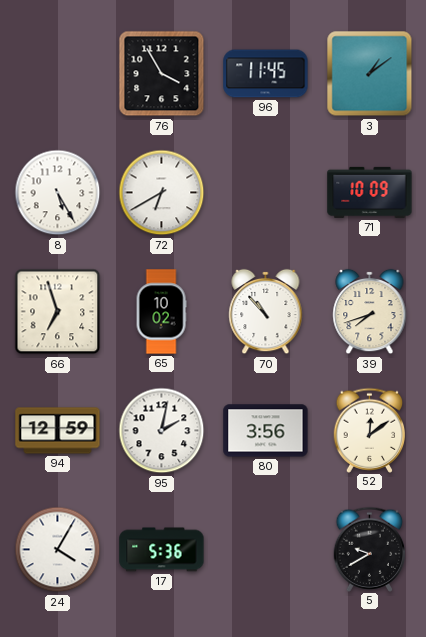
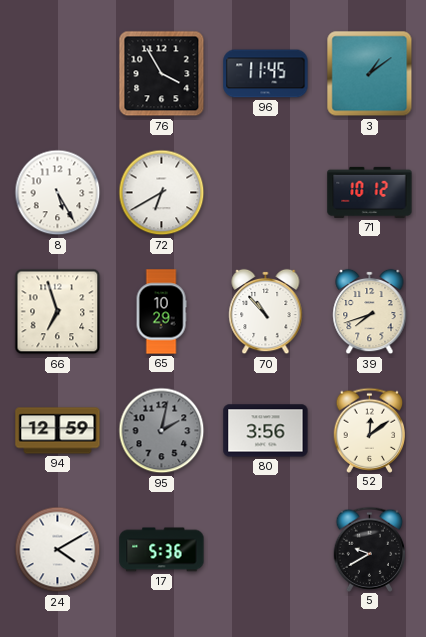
71: 10:09 -> 10:12 (370, 192)
65: 10:02 -> 10:29 (161, 312)
95 dial: white -> grey (162, 431)
24: 4:05 -> 4:10 (58, 550)
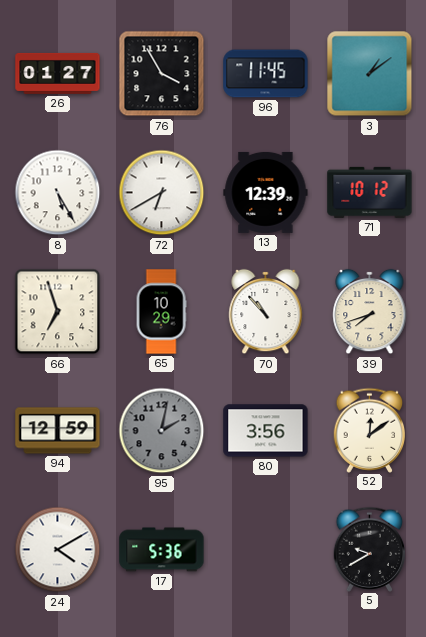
26: none -> 01:27 (58, 73)
13: none -> 12:39 (266, 192)
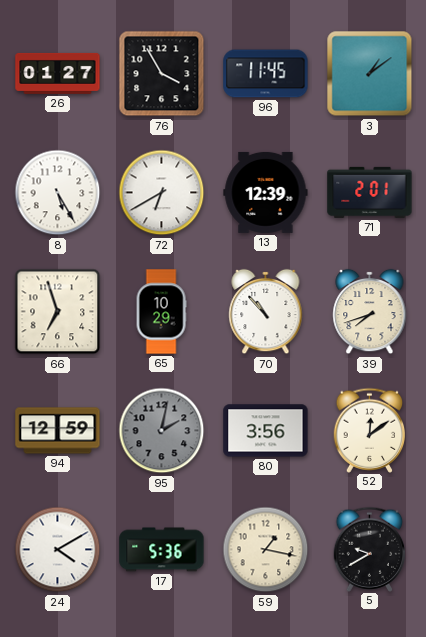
71: 10:12 -> 2:01 (370, 192)
59: none -> 1:17 (266, 550)
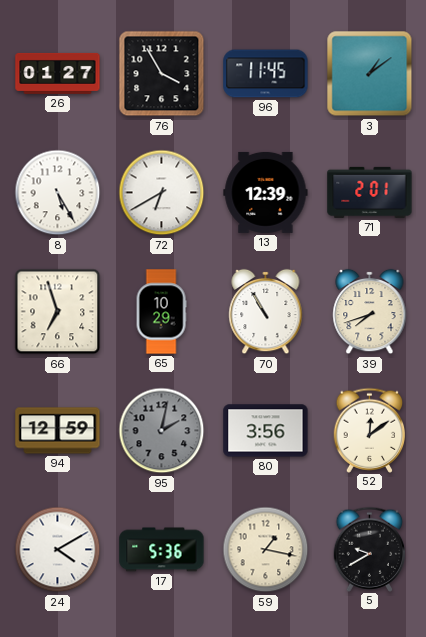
70: 10:53 -> 10:55 (266, 312)
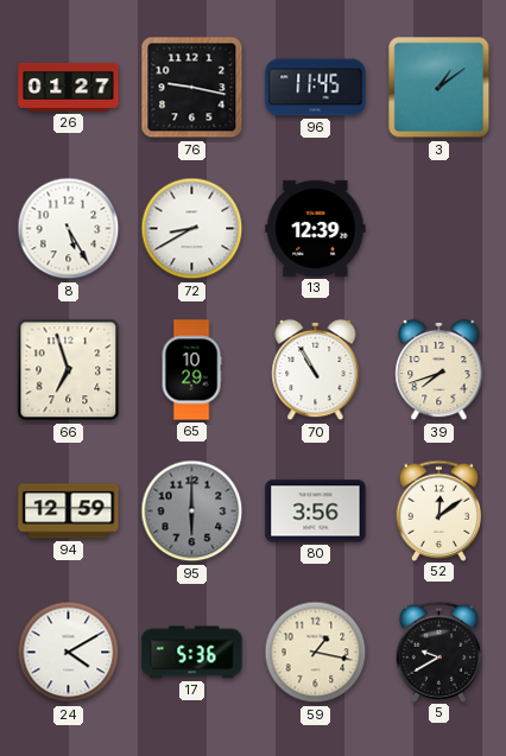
76: 3:55 -> 9:17 (192, 88)
72: 6:40 -> 8:40 (192, 229)
71: 2:01 -> none (370, 192)
95: 2:02 -> 6:00 (192, 512)
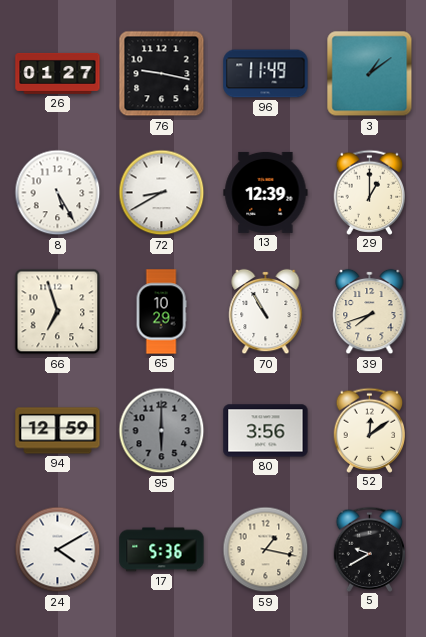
96: 11:45 -> 11:49 (266, 74)
29: none -> 1:00 (370, 192)
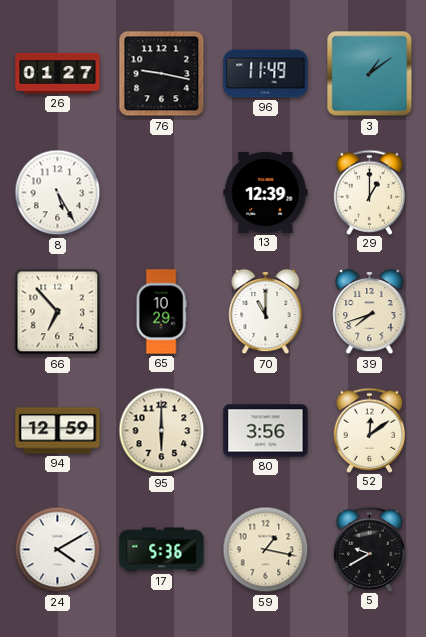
72: 8:40 -> none (162, 193)
66: 6:57 -> 6:53 (58, 312)
70: 10:55 -> 11:00 (266, 312)
95 dial: grey -> cream (162, 431)
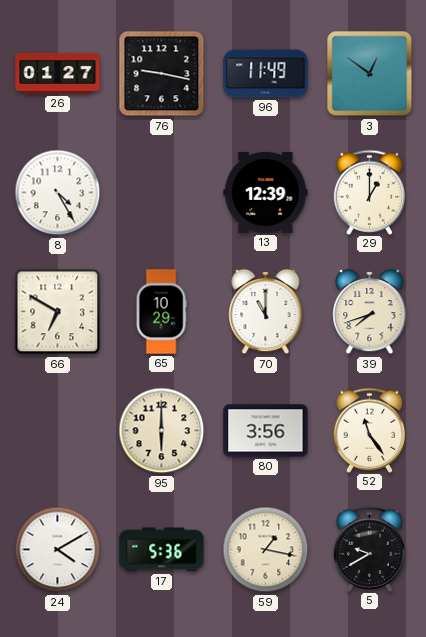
3: 1:09 -> 12:51 (370, 74)
8: 5:25 -> 4:25 (58, 193)
66: 6:53 -> 6:50 (58, 312)
94: 12:59 -> none (58, 431)
52: 12:09 -> 11:24 (370, 430)
